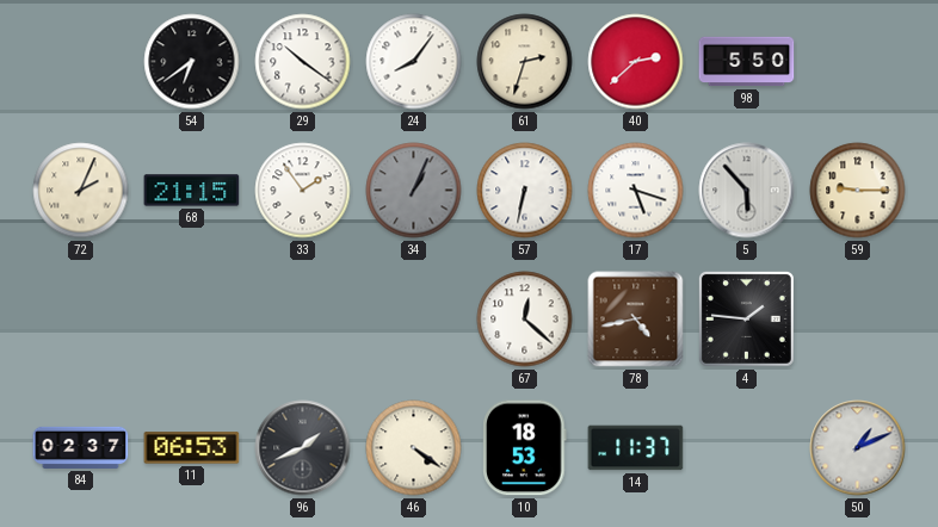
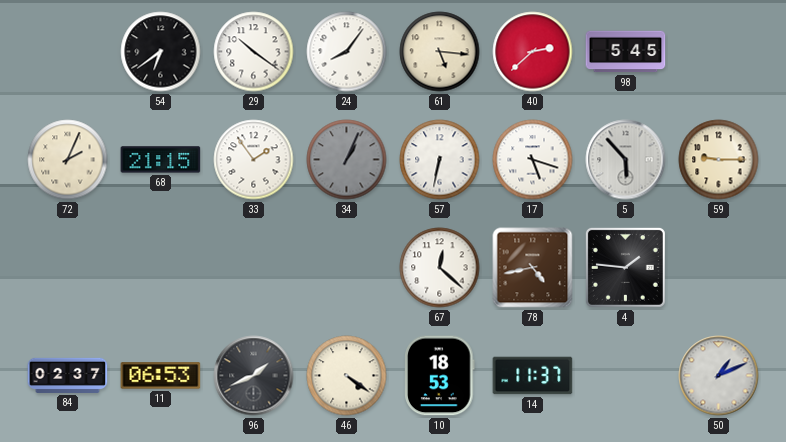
61: 2:33 -> 5:16 (440, 52)
98: 5:50 -> 5:45 (626, 52)
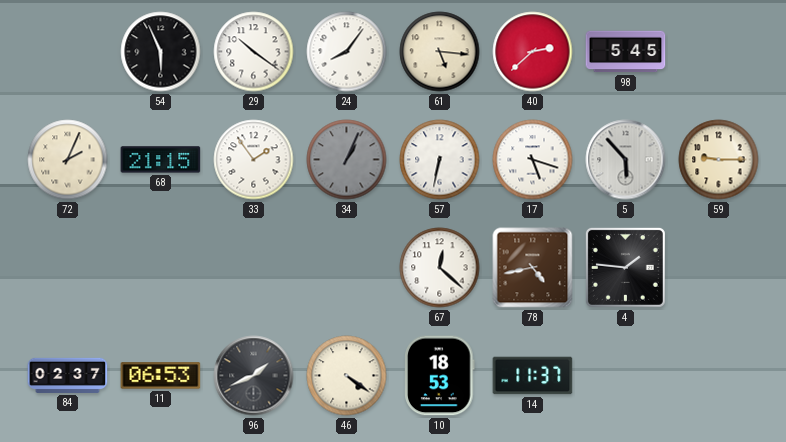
54: 6:39 -> 5:56 (161, 52)
50: 1:11 -> none (719, 376)
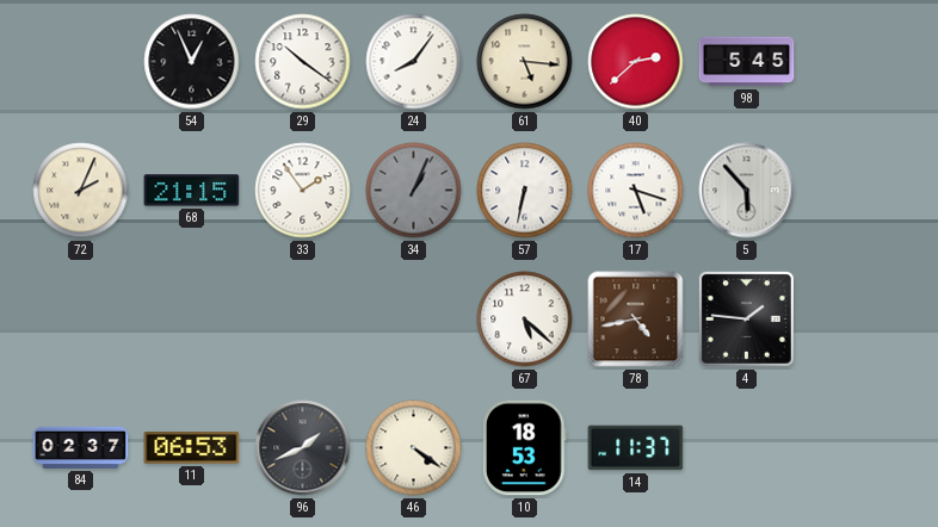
54: 5:56 -> 12:56 (192, 62)
59: 9:15 -> none (719, 160)
67: 12:22 -> 5:22 (525, 320)
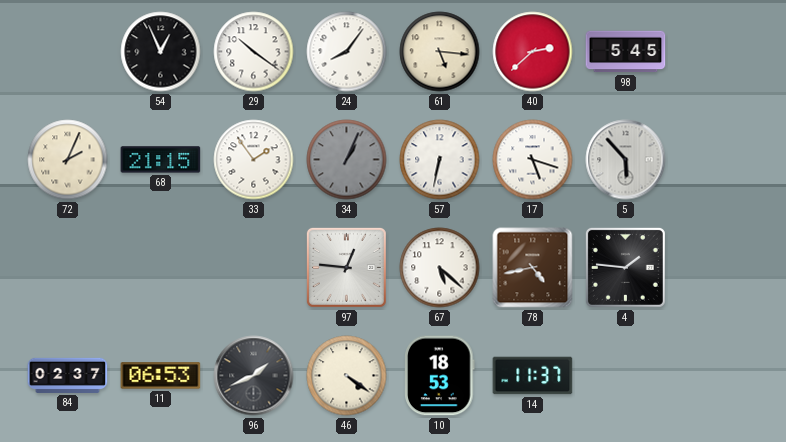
97: none -> 12:46 (346, 267)
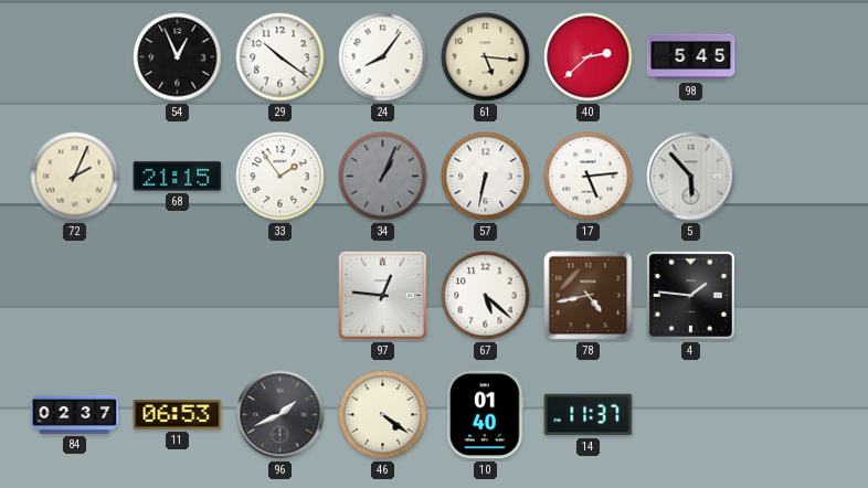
17: 5:18 -> 5:14 (589, 177)
10: 18:53 -> 01:40 (486, 415)
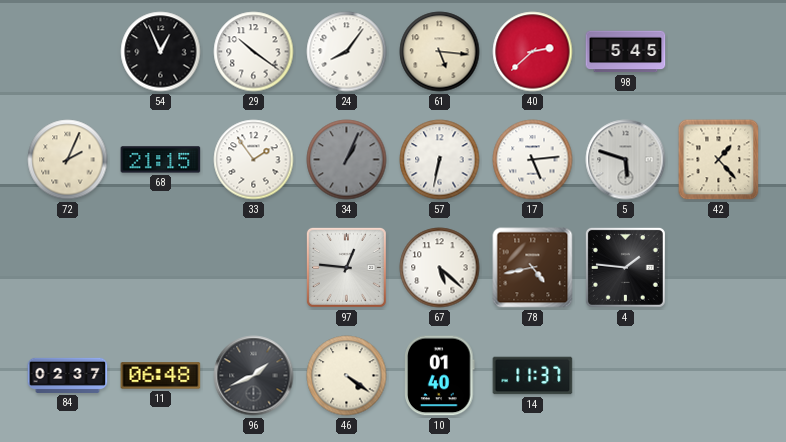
5: 5:53 -> 5:48 (626, 160)
42: none -> 1:23 (719, 160)
11: 06:53 -> 06:48 (161, 376)
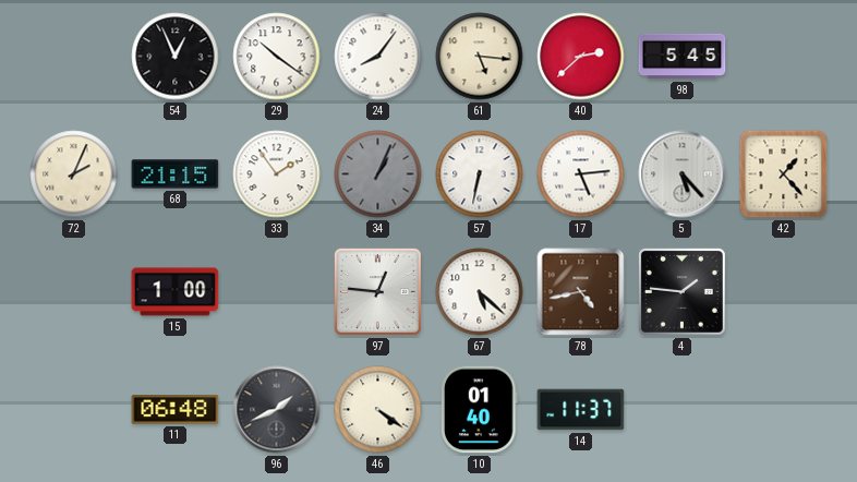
5: 5:48 -> 5:23 (683, 174)
15: none -> 1:00 (176, 292)
84: 02:37 -> none (68, 375)
